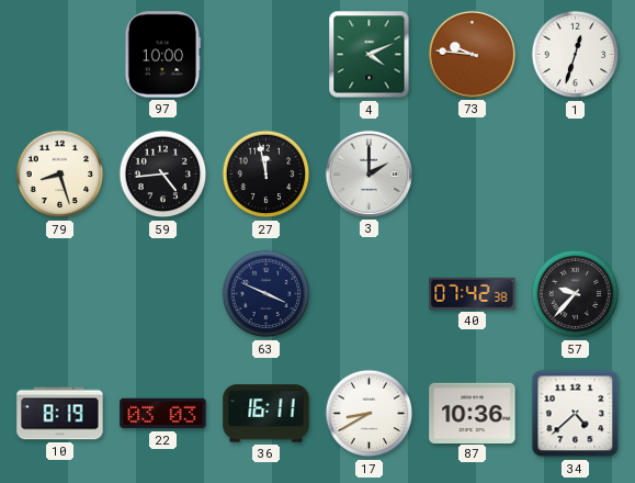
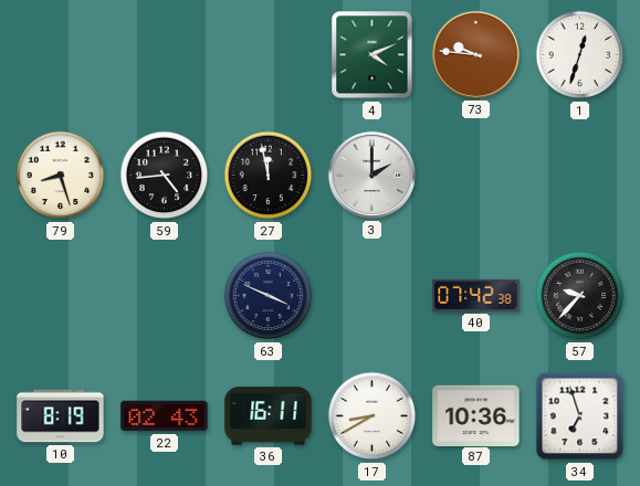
97: 10:00 -> none (162, 55)
22: 03:03 -> 02:43 (165, 416)
34: 4:38 -> 6:57 (580, 416)
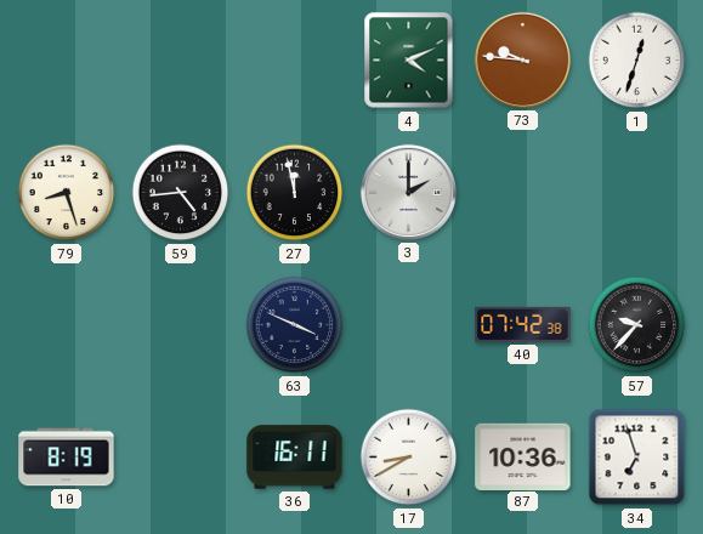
22: 02:43 -> none (165, 416)
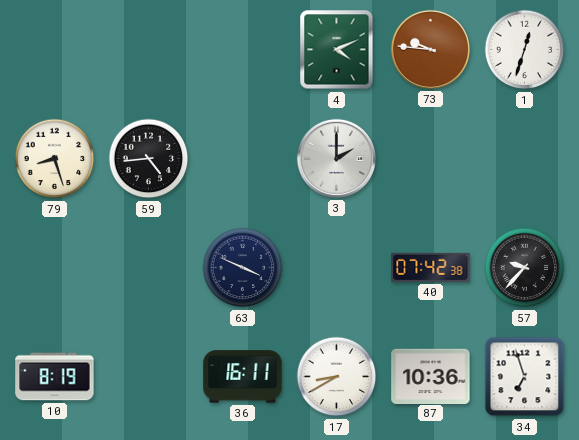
27: 11:58 -> none (295, 193)
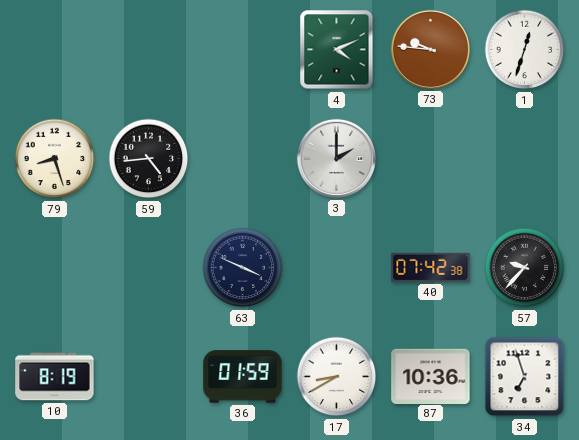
36: 16:11 -> 01:59 (243, 377)
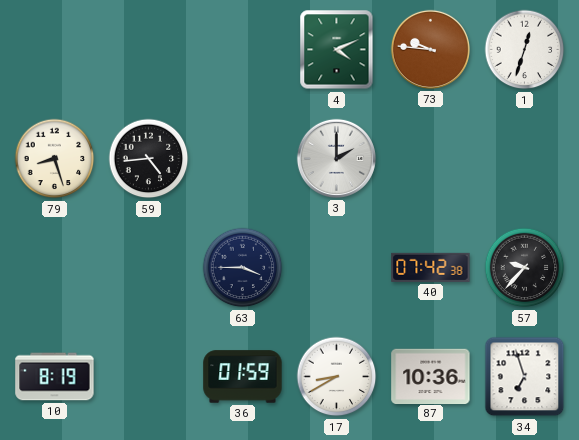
63: 3:49 -> 3:45 (243, 268)
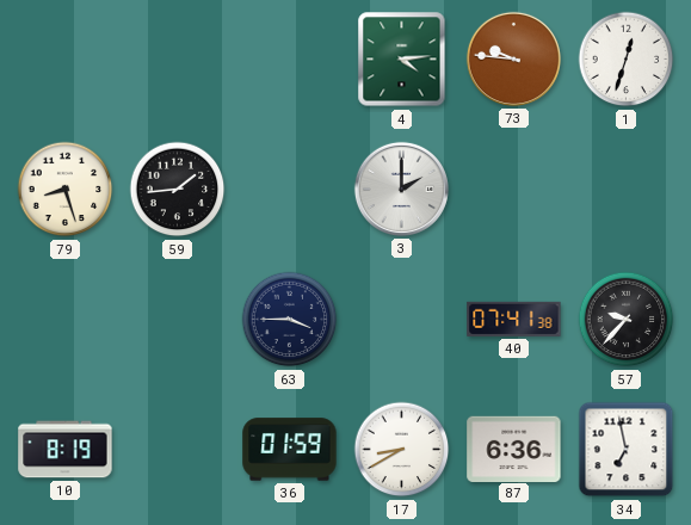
4: 4:11 -> 4:14 (402, 60)
59: 4:44 -> 1:44 (178, 190)
40: 07:42 -> 07:41 (514, 319)
87: 10:36 -> 6:36 (514, 449)
34: 6:57 -> 6:58 (627, 450)
